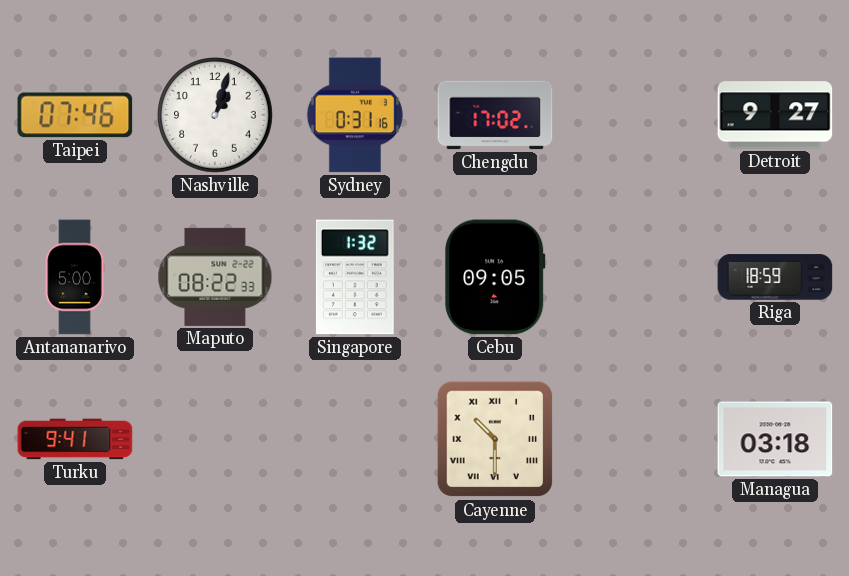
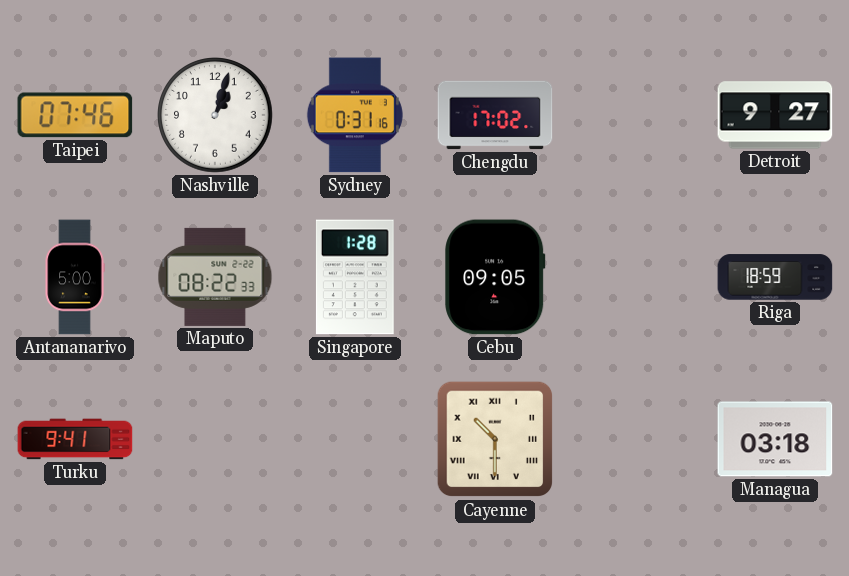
Singapore: 1:32 -> 1:28 (355, 277)
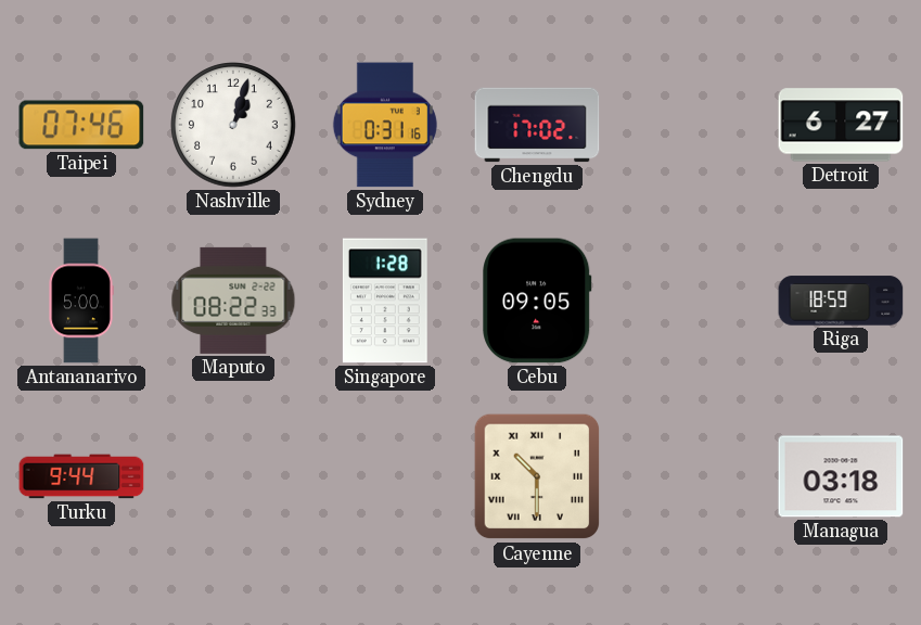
Detroit: 9:27 -> 6:27 (841, 125)
Turku: 9:41 -> 9:44 (81, 476)
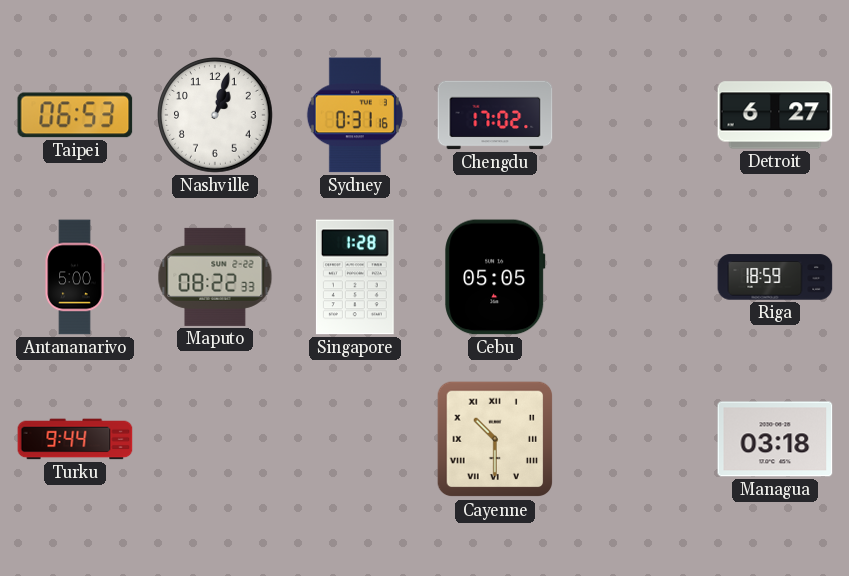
Taipei: 07:46 -> 06:53 (75, 115)
Cebu: 09:05 -> 05:05 (495, 277)
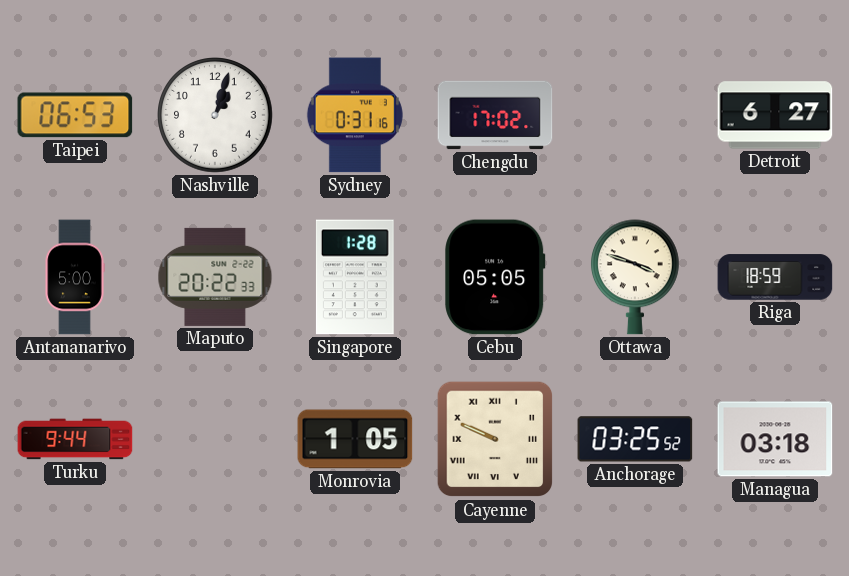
Maputo: 08:22 -> 20:22 (215, 277)
Ottawa: none -> 3:48 (635, 277)
Monrovia: none -> 1:05 (355, 439)
Cayenne: 10:30 -> 9:49 (495, 439)
Anchorage: none -> 03:25 (635, 439)
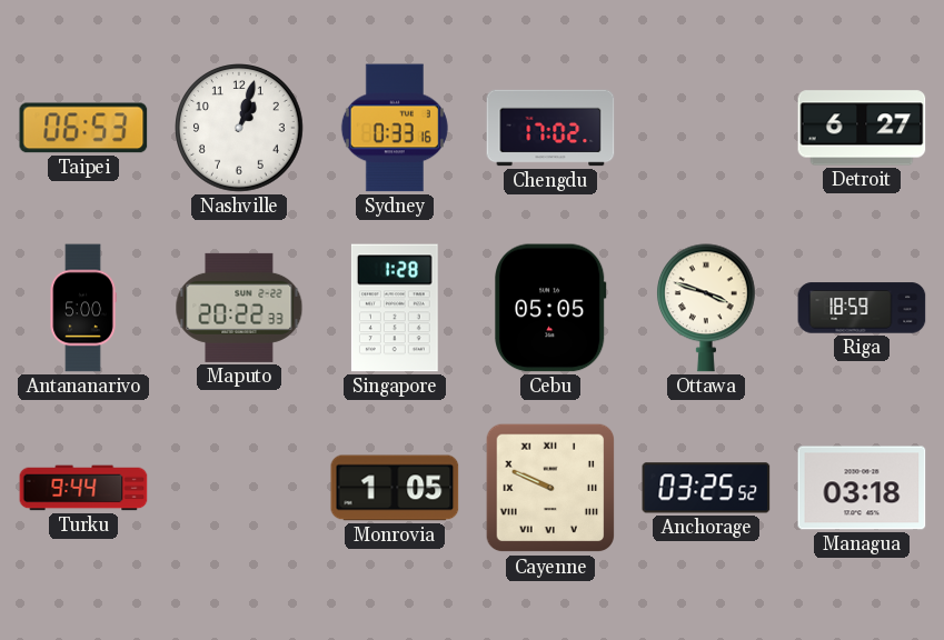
Sydney: 0:31 -> 0:33 (395, 128)
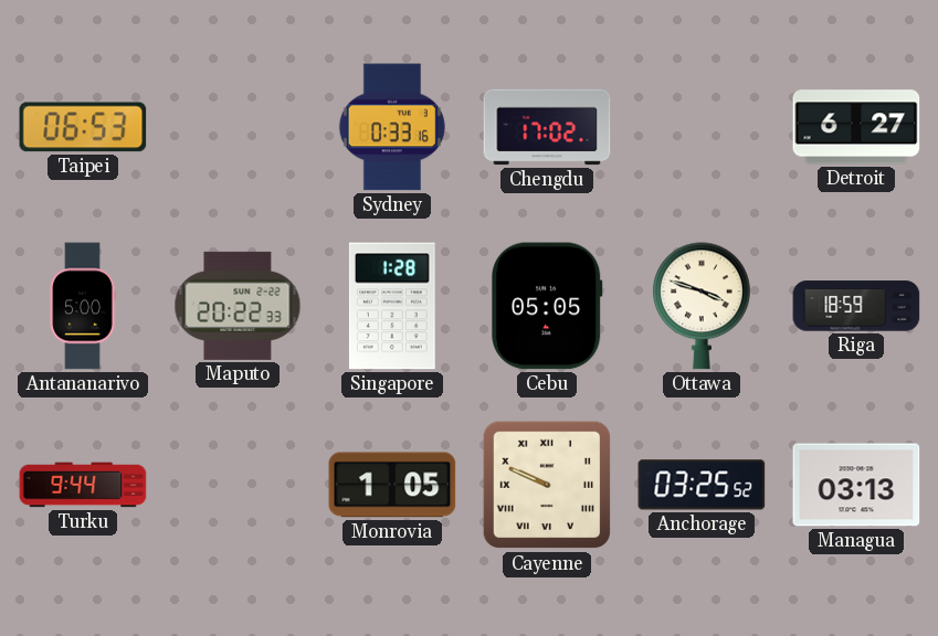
Nashville: 1:03 -> none (240, 129)
Managua: 03:18 -> 03:13 (856, 485)
